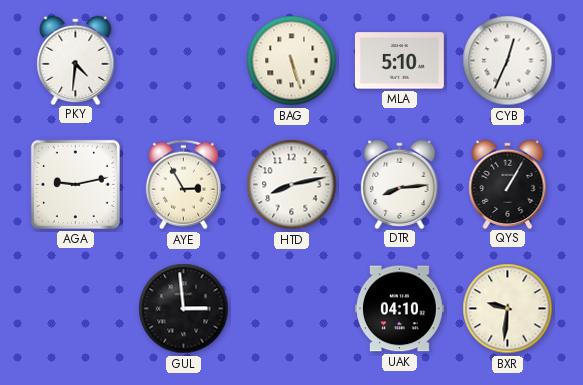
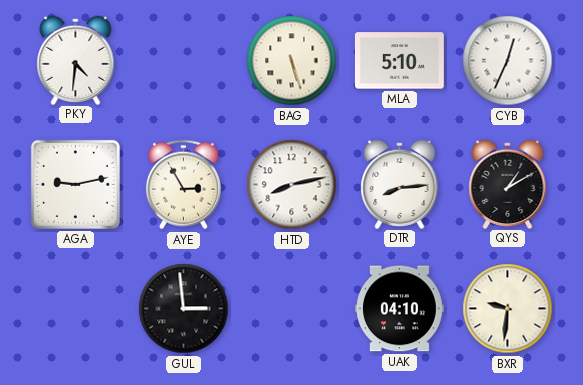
QYS: 1:05 -> 1:10 (508, 184)
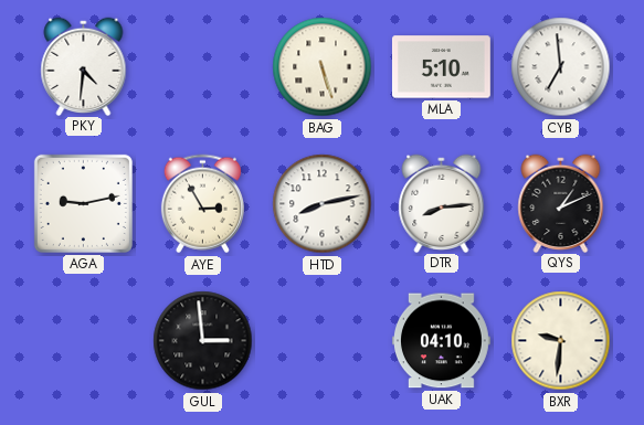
CYB: 12:34 -> 6:59 (561, 67)
QYS: 1:10 -> 1:11 (561, 203)
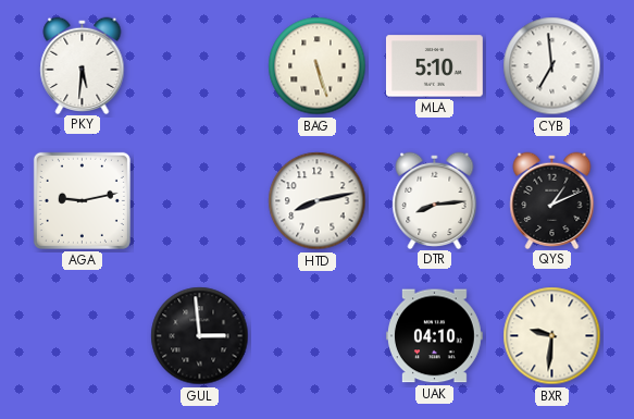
PKY: 4:31 -> 5:31 (83, 65)
AYE: 2:55 -> none (202, 204)
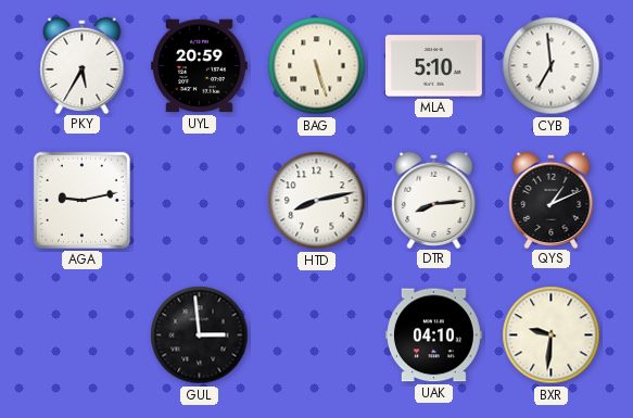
PKY: 5:31 -> 5:35 (83, 65)
UYL: none -> 20:59 (199, 66)
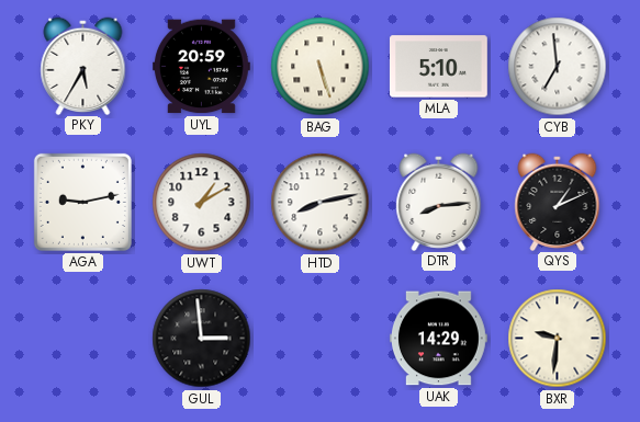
UWT: none -> 1:10 (202, 203)
UAK: 04:10 -> 14:29 (438, 339)
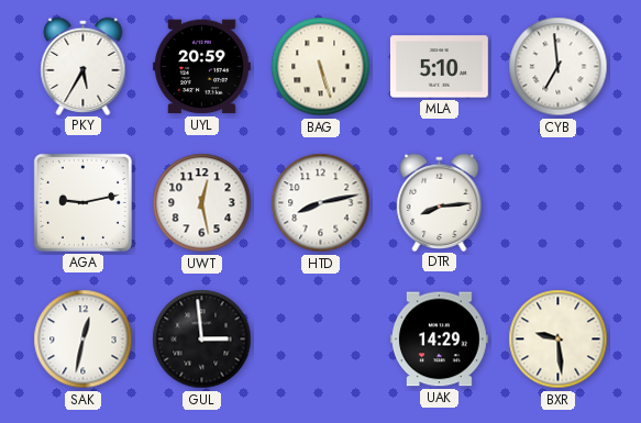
UWT: 1:10 -> 12:28 (202, 203)
QYS: 1:11 -> none (558, 202)
SAK: none -> 12:32 (84, 339)
BXR: 9:31 -> 9:29 (559, 339)
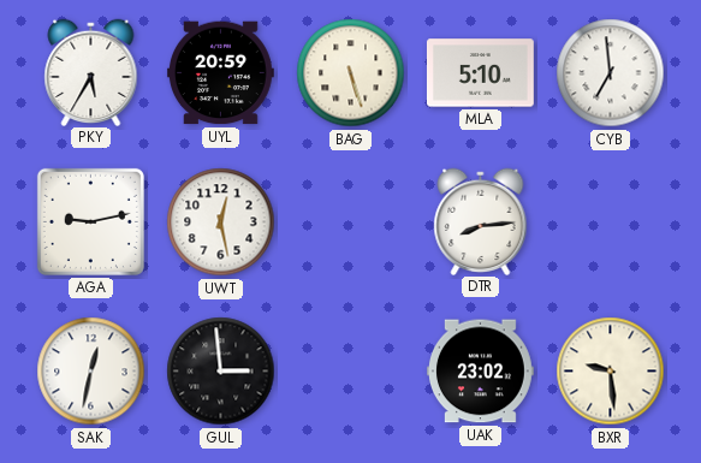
HTD: 8:13 -> none (321, 203)
UAK: 14:29 -> 23:02 (480, 372)
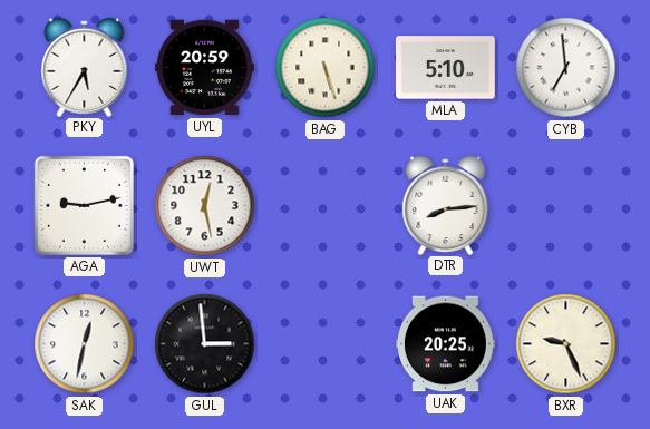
UAK: 23:02 -> 20:25 (445, 344)
BXR: 9:29 -> 9:26 (566, 344)
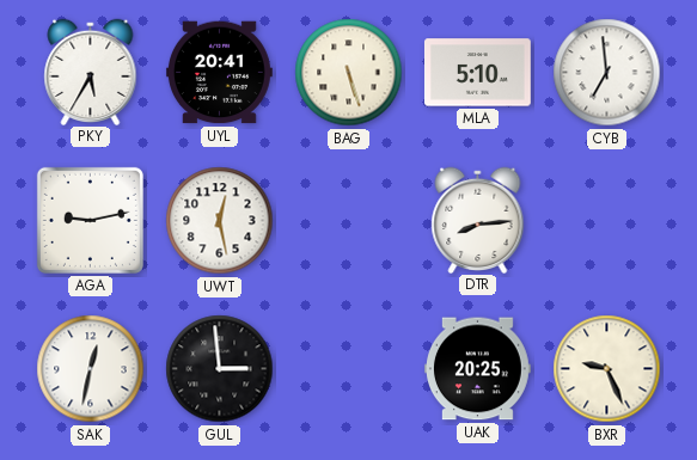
UYL: 20:59 -> 20:41 (219, 73)
